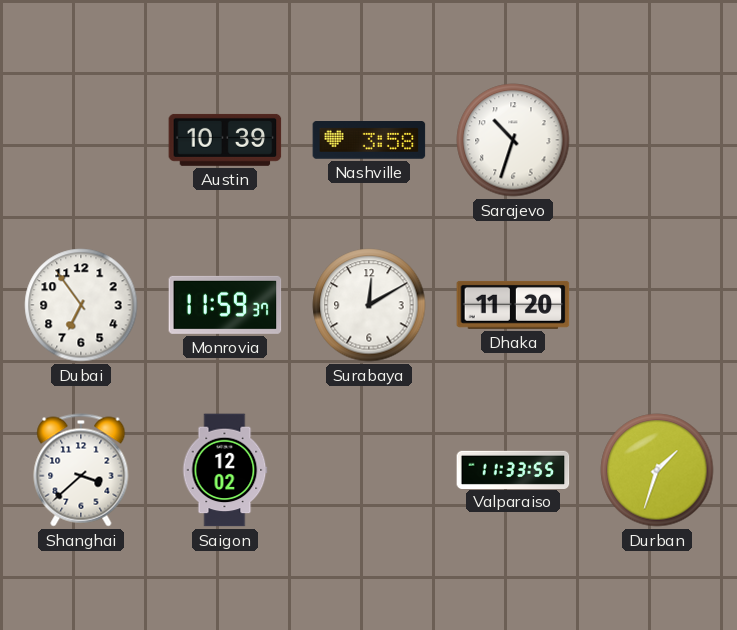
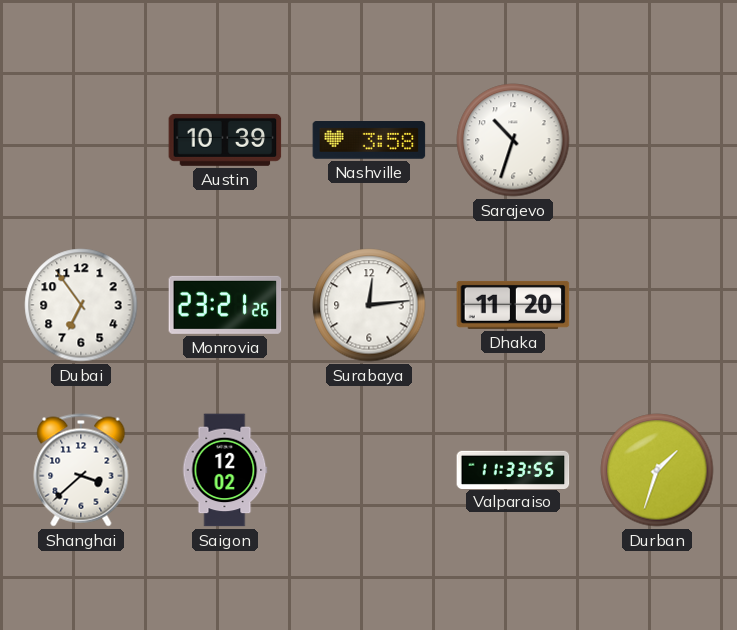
Monrovia: 11:59 -> 23:21 (225, 305)
Surabaya: 12:10 -> 12:14 (369, 305)
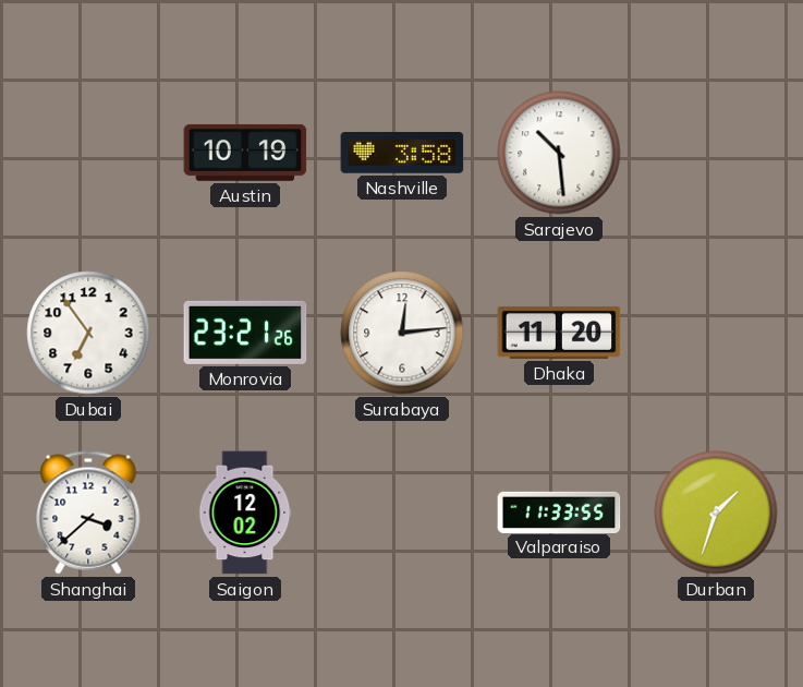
Austin: 10:39 -> 10:19 (245, 153)
Sarajevo: 10:33 -> 10:29 (559, 153)
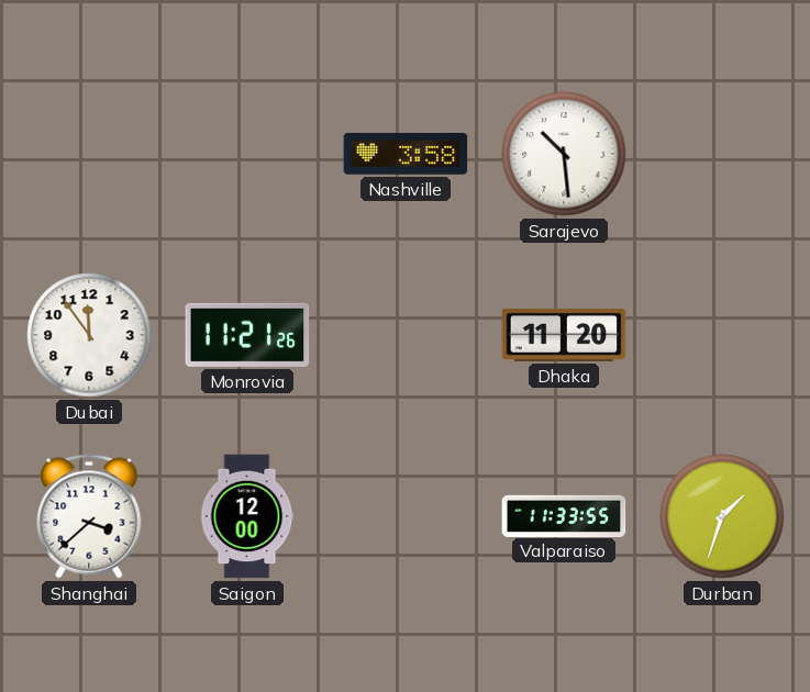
Austin: 10:19 -> none (245, 153)
Dubai: 6:54 -> 11:54 (89, 335)
Monrovia: 23:21 -> 11:21 (247, 335)
Surabaya: 12:14 -> none (402, 333)
Saigon: 12:02 -> 12:00 (247, 516)
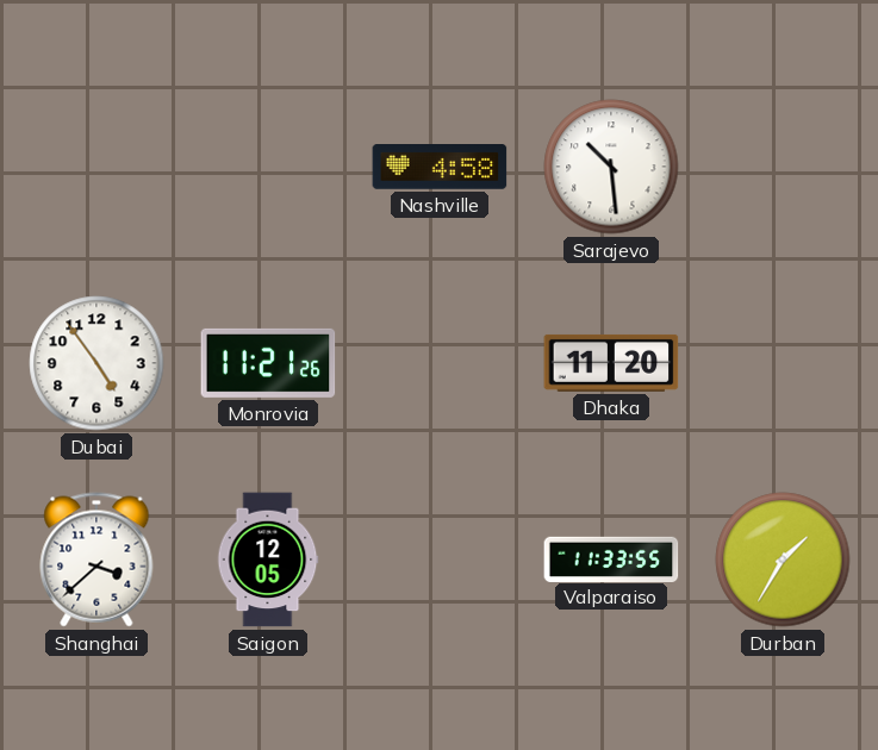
Nashville: 3:58 -> 4:58 (440, 168)
Dubai: 11:54 -> 4:54 (96, 363)
Saigon: 12:00 -> 12:05 (268, 560)
Durban: 1:33 -> 1:35 (783, 560)
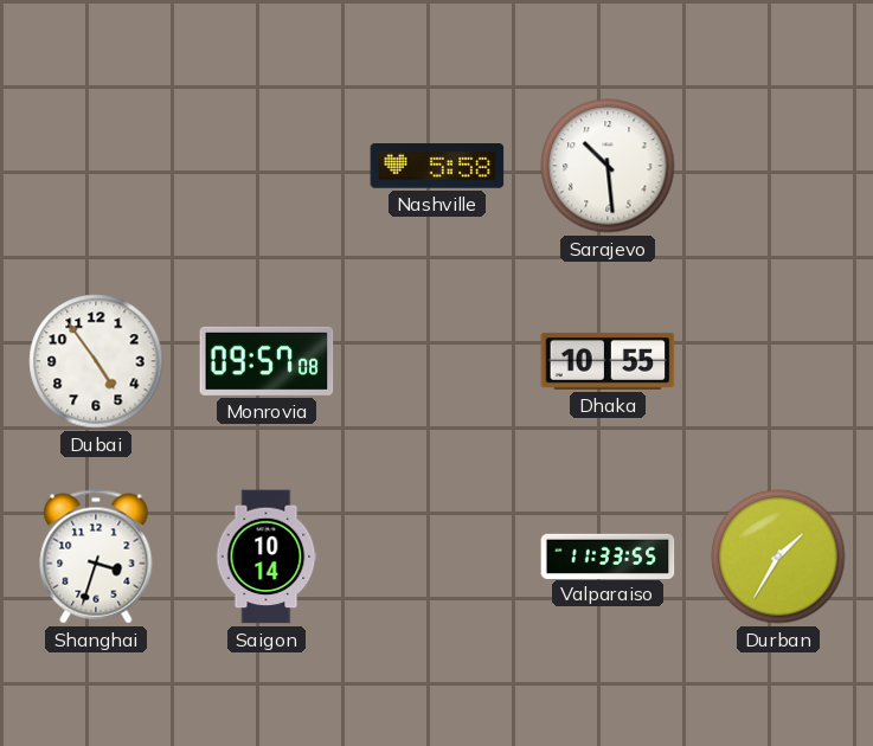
Nashville: 4:58 -> 5:58 (437, 167)
Monrovia: 11:21 -> 09:57 (267, 361)
Dhaka: 11:20 -> 10:55 (608, 361)
Shanghai: 3:38 -> 3:33 (96, 557)
Saigon: 12:05 -> 10:14 (267, 557)
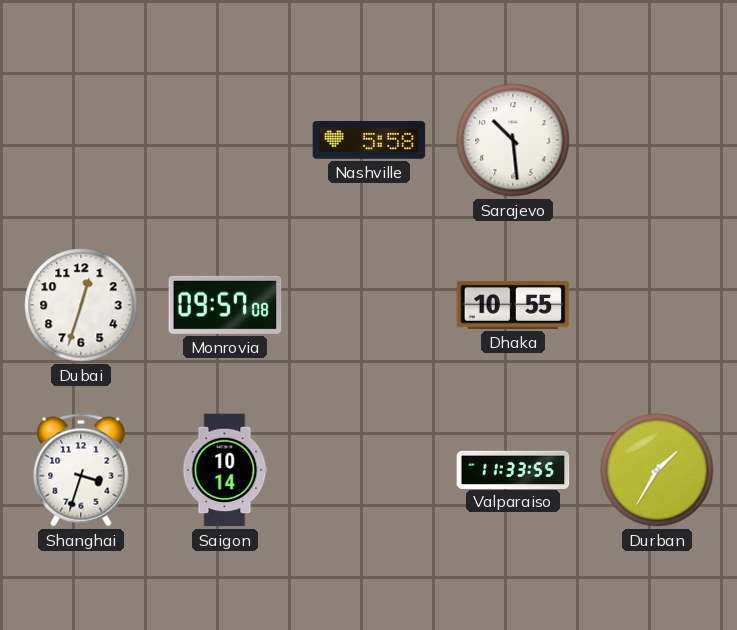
Dubai: 4:54 -> 12:33 (81, 305)
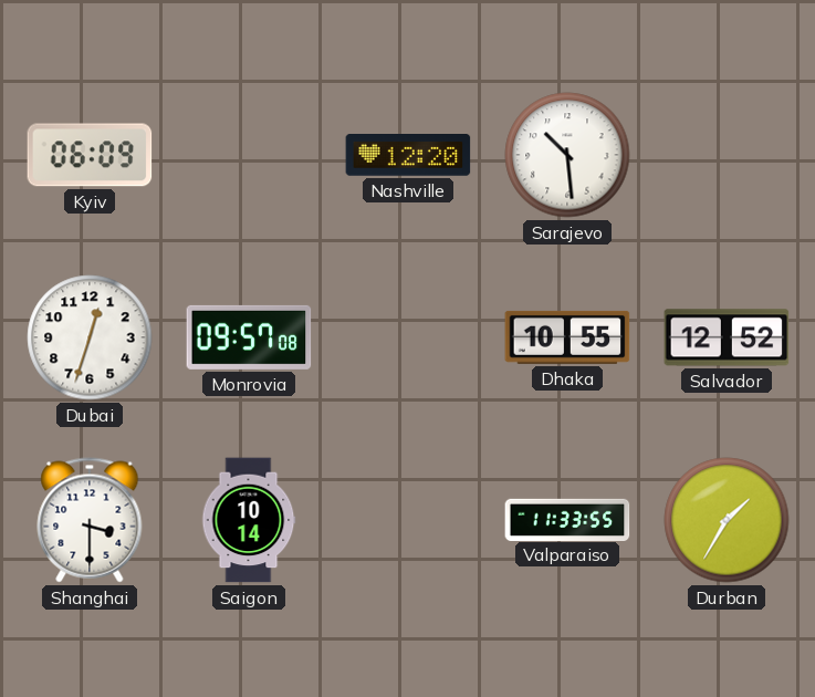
Kyiv: none -> 06:09 (90, 155)
Nashville: 5:58 -> 12:20 (408, 156)
Salvador: none -> 12:52 (727, 337)
Shanghai: 3:33 -> 3:30 (90, 520)
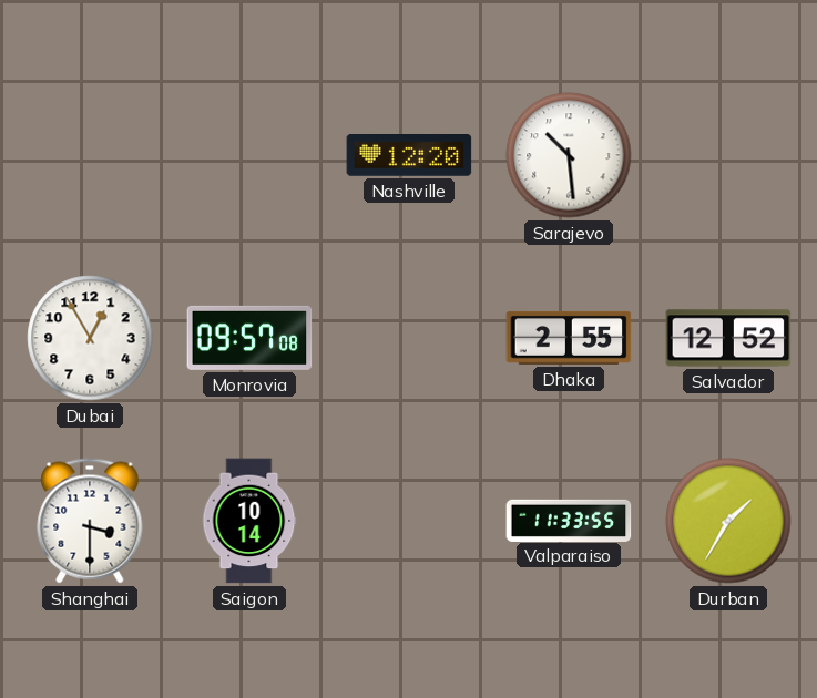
Kyiv: 06:09 -> none (90, 155)
Dubai: 12:33 -> 12:55 (90, 338)
Dhaka: 10:55 -> 2:55 (569, 338)
